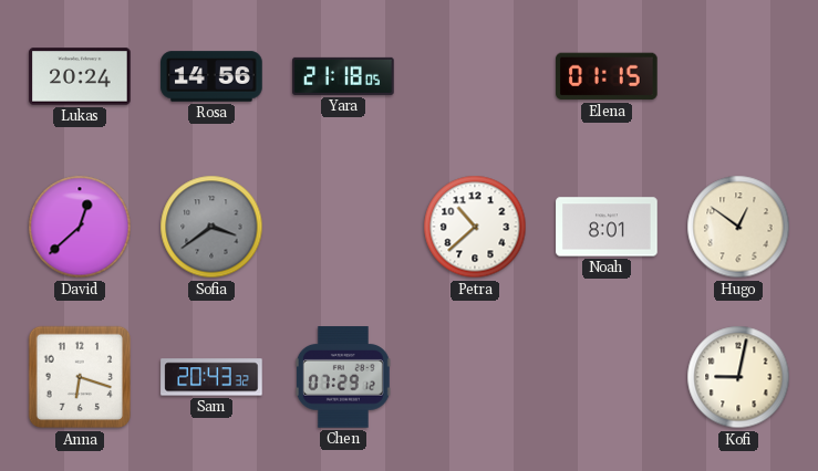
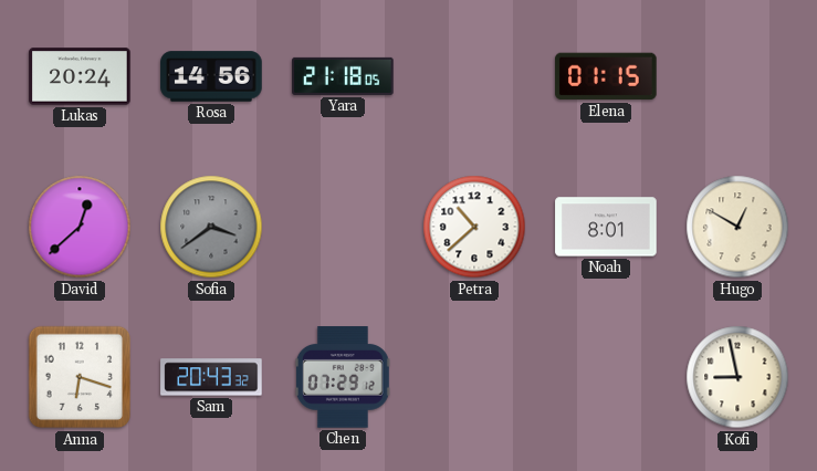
Hugo: 12:51 -> 12:50 (737, 227)
Kofi: 9:02 -> 8:58 (737, 377)
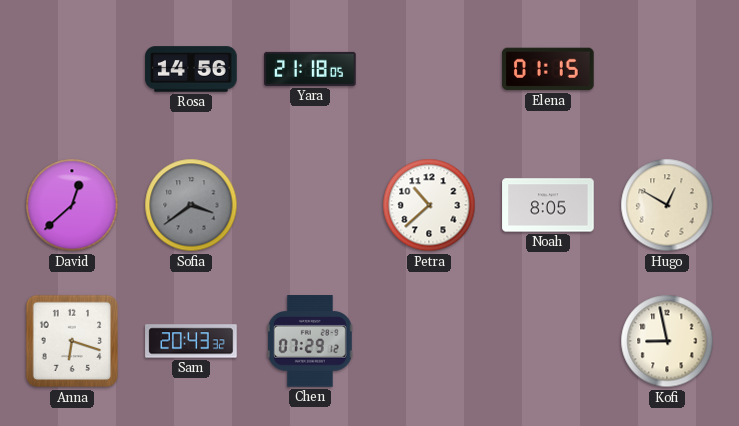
Lukas: 20:24 -> none (80, 76)
Noah: 8:01 -> 8:05 (548, 205)
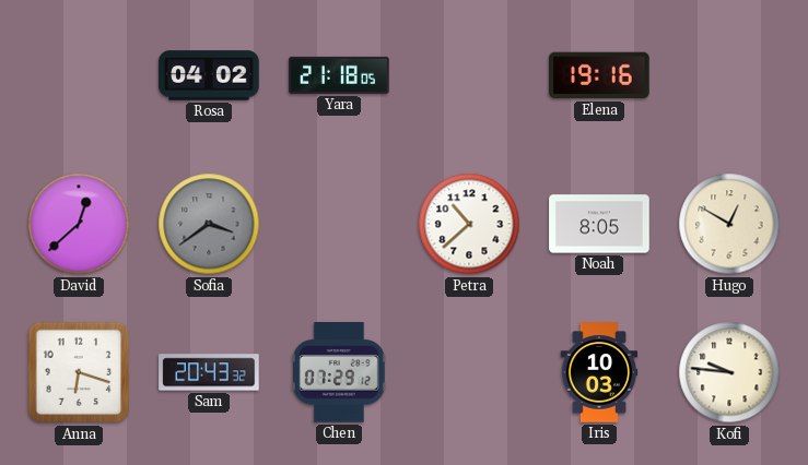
Rosa: 14:56 -> 04:02 (209, 75)
Elena: 01:15 -> 19:16 (599, 75)
Iris: none -> 10:03 (599, 372)
Kofi: 8:58 -> 9:46 (729, 372)
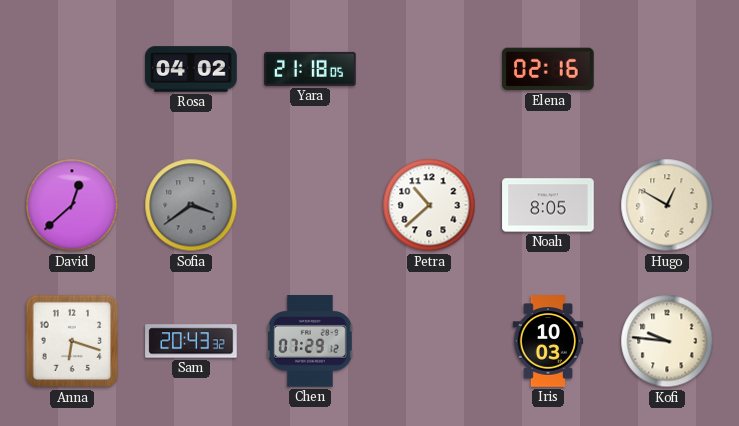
Elena: 19:16 -> 02:16 (548, 69)
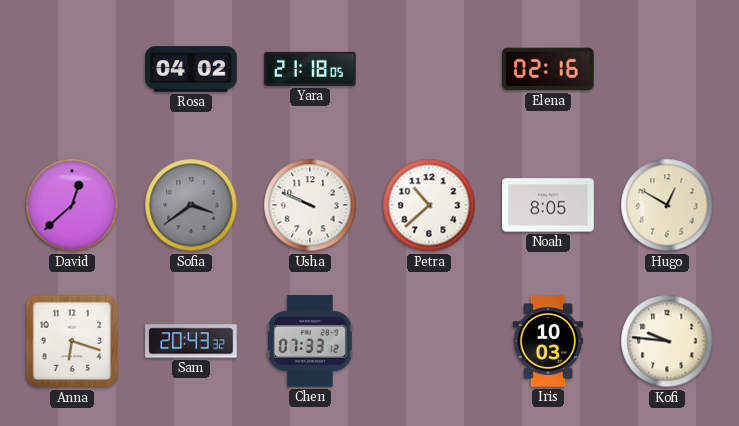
Usha: none -> 9:49 (310, 205)
Chen: 07:29 -> 07:33 (310, 341)
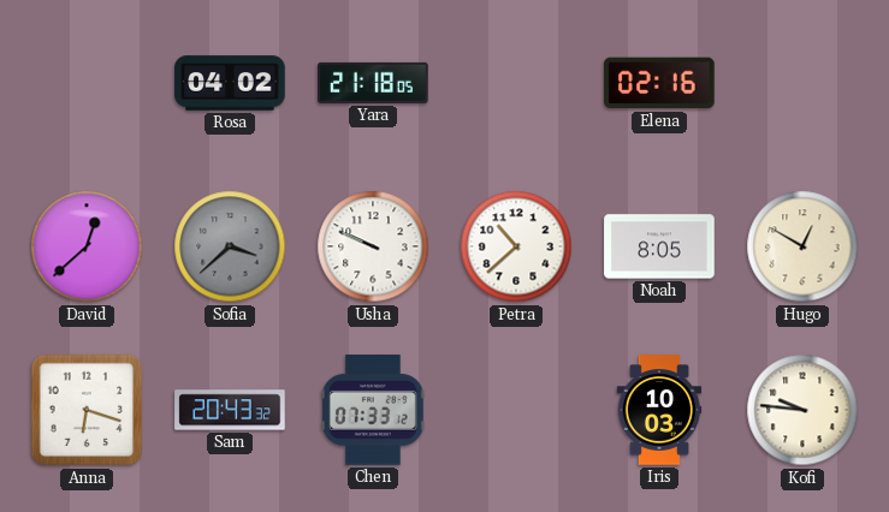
Sofia: 3:39 -> 3:38 (230, 246)
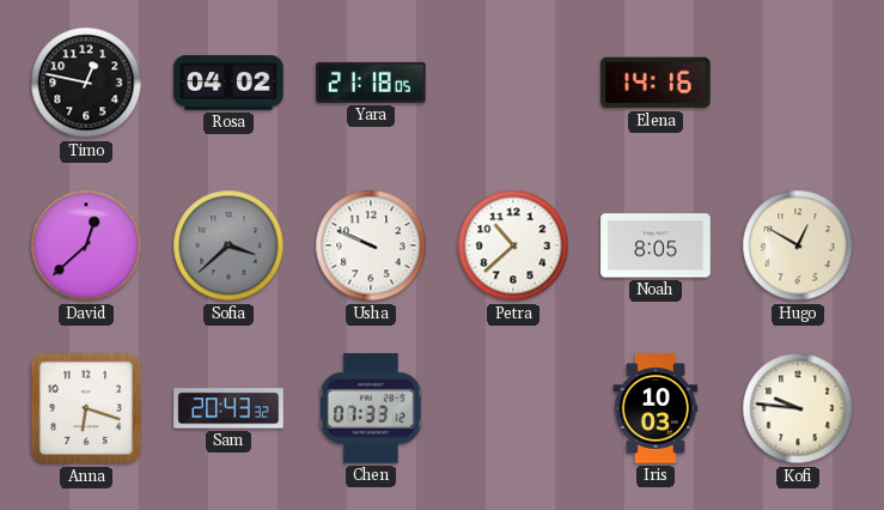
Timo: none -> 12:47 (86, 83)
Elena: 02:16 -> 14:16 (656, 83)
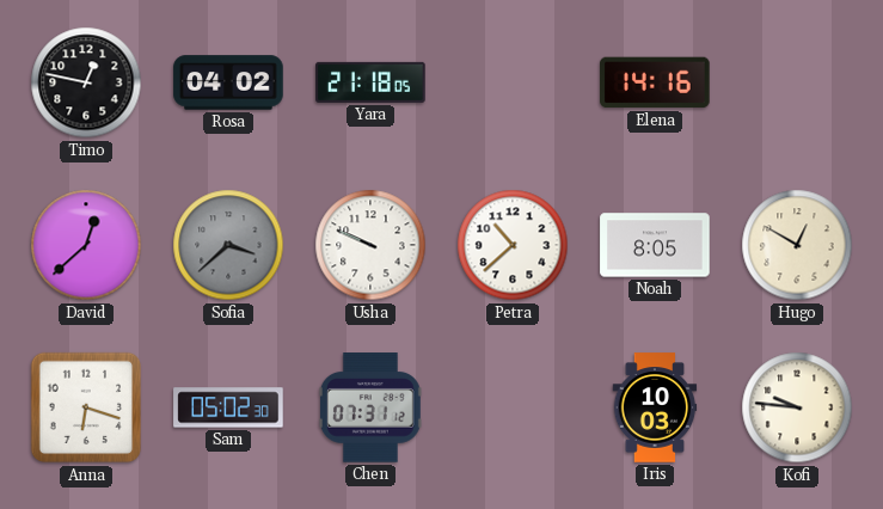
Sam: 20:43 -> 05:02 (228, 407)
Chen: 07:33 -> 07:31 (370, 407)
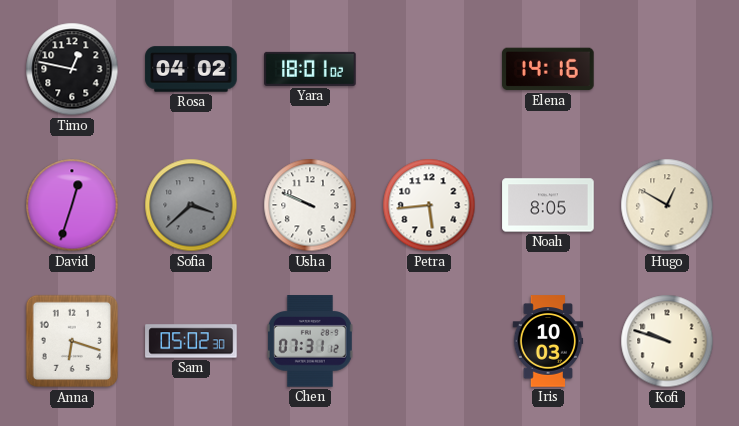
Yara: 21:18 -> 18:01 (310, 69)
David: 12:38 -> 12:33 (72, 205)
Petra: 10:38 -> 5:44 (429, 205)
Kofi: 9:46 -> 9:48 (667, 341)
